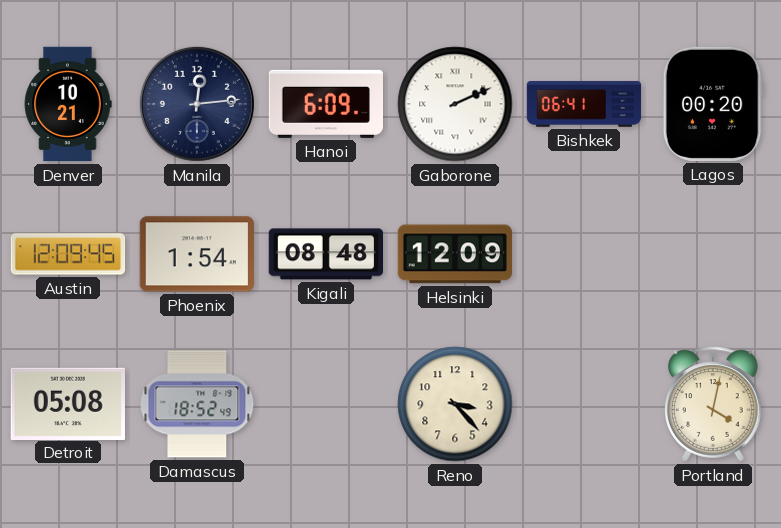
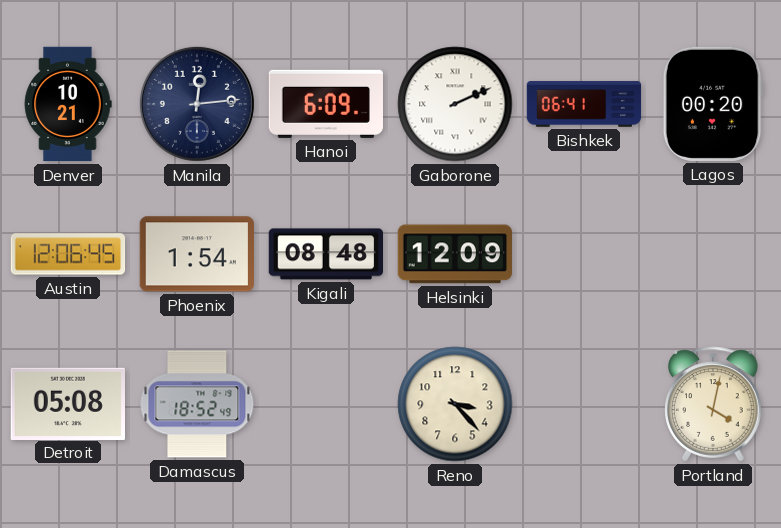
Austin: 12:09 -> 12:06 (68, 254)
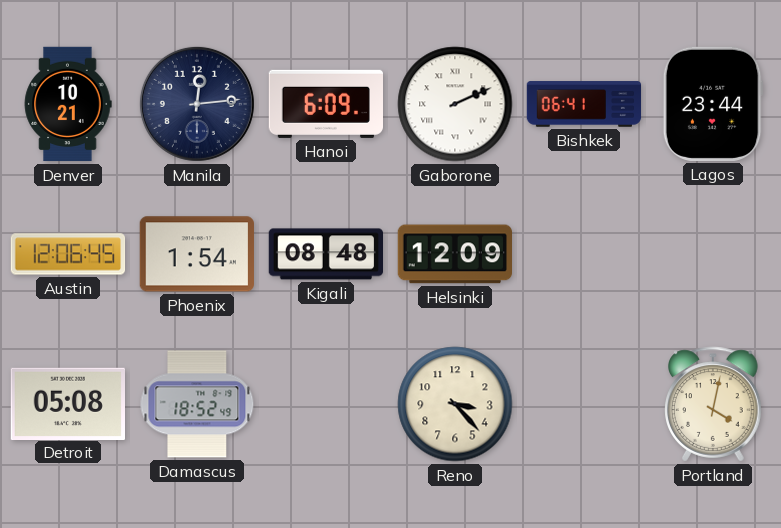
Lagos: 00:20 -> 23:44 (713, 104)
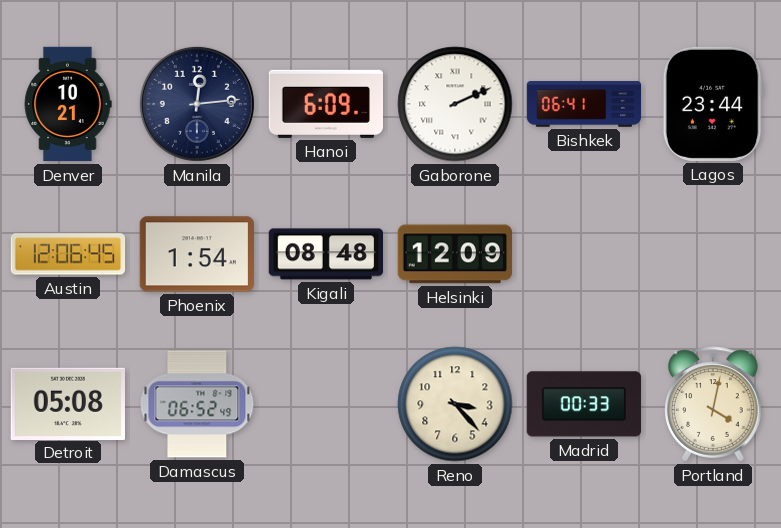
Damascus: 18:52 -> 06:52 (197, 404)
Madrid: none -> 00:33 (584, 404)
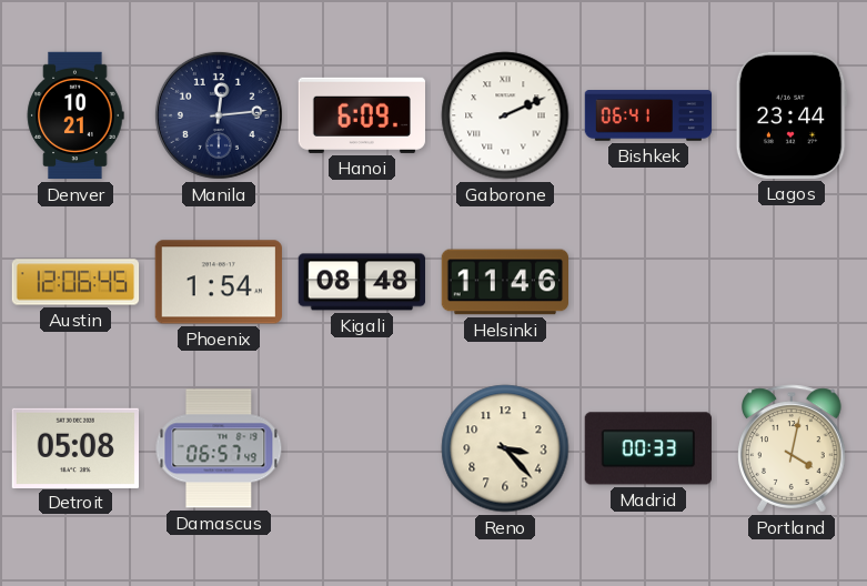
Helsinki: 12:09 -> 11:46 (504, 282)
Damascus: 06:52 -> 06:57 (219, 448)
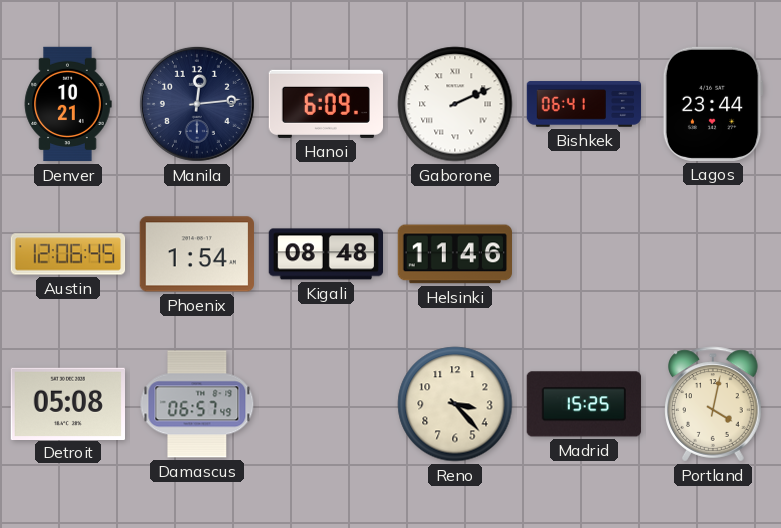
Madrid: 00:33 -> 15:25 (584, 404)
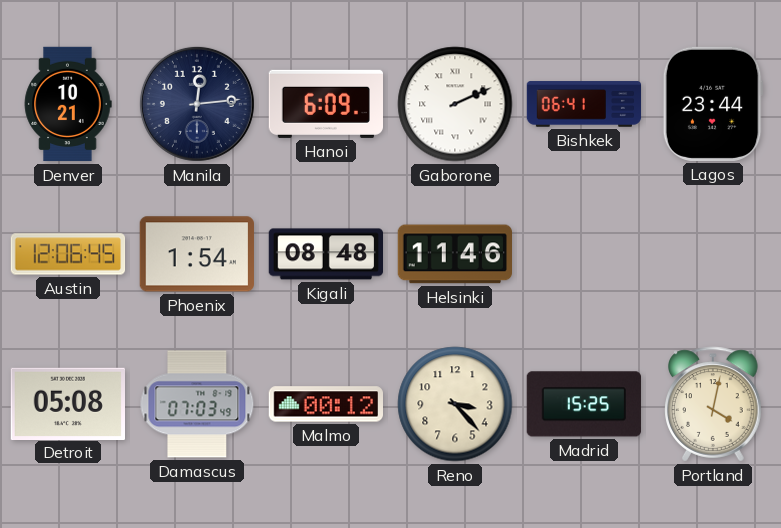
Damascus: 06:57 -> 07:03 (197, 404)
Malmo: none -> 00:12 (325, 404)
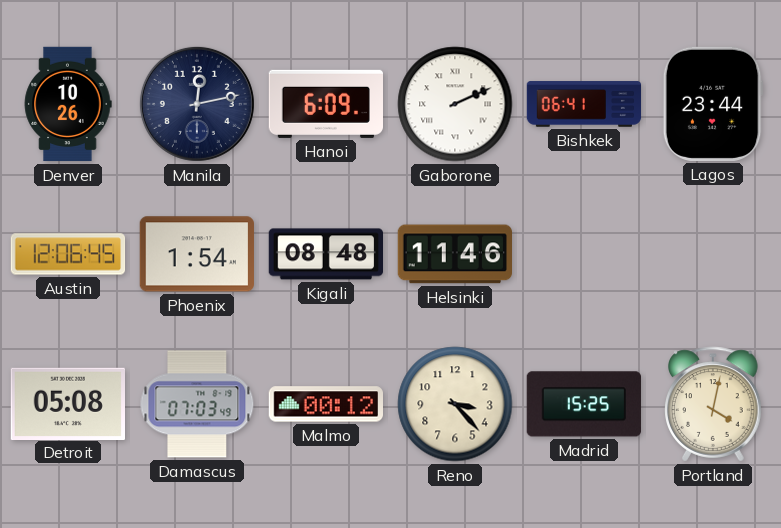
Denver: 10:21 -> 10:26 (68, 104)
Manila: 12:14 -> 12:13 (197, 104)
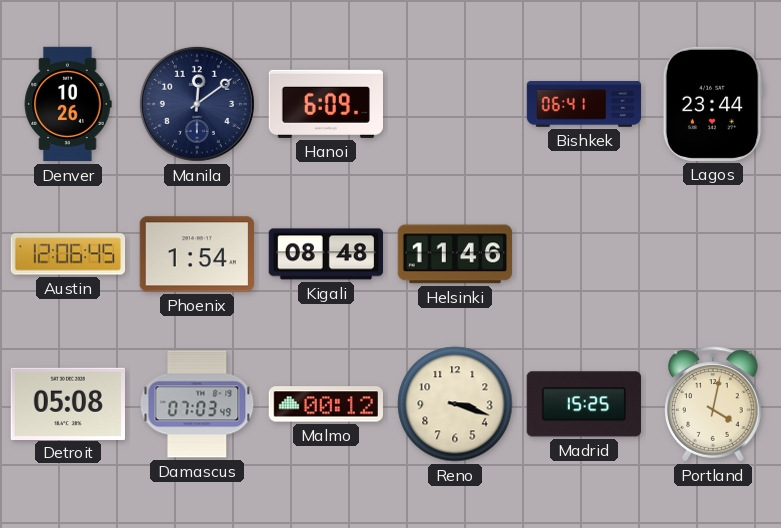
Manila: 12:13 -> 12:09 (197, 104)
Gaborone: 2:11 -> none (455, 104)
Reno: 3:23 -> 3:18 (455, 404)
